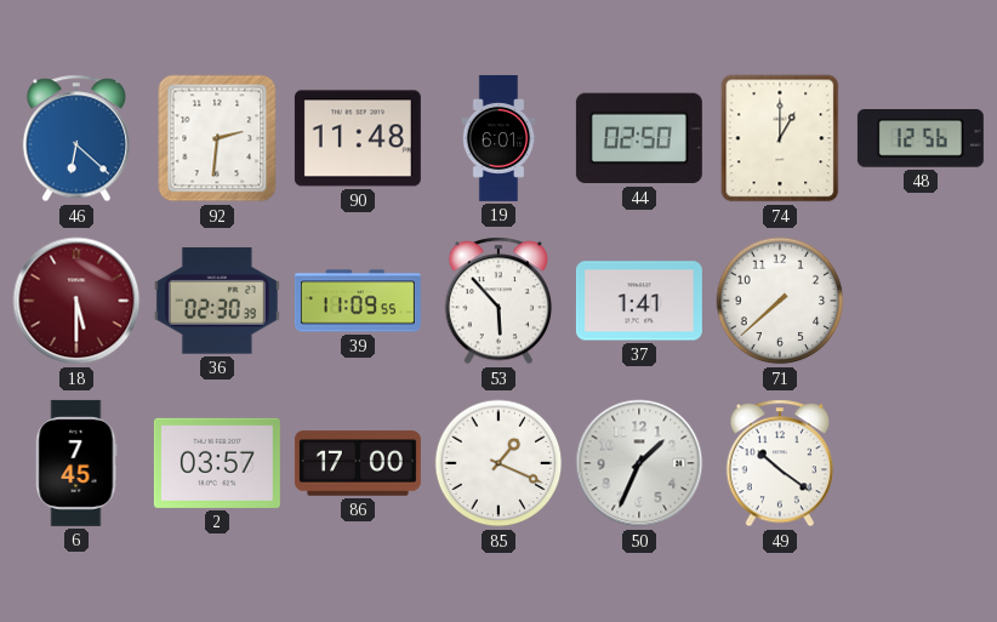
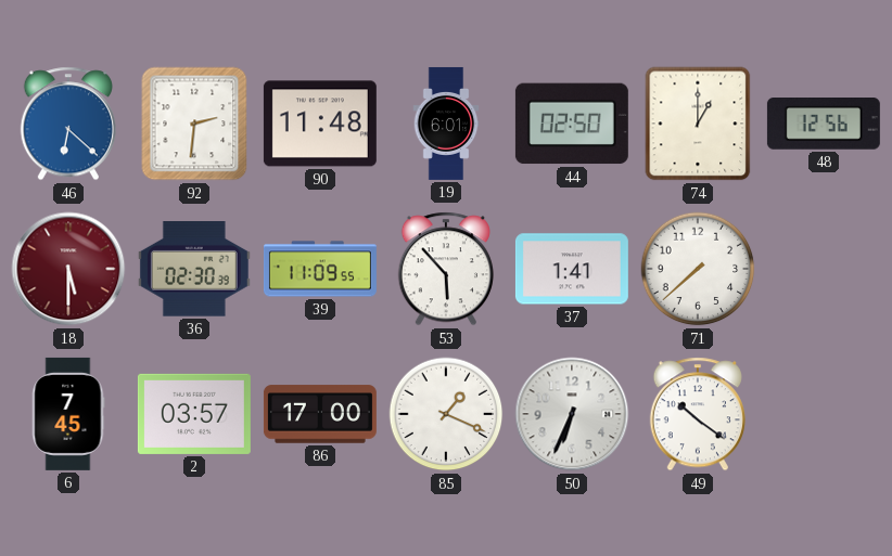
50: 1:34 -> 6:34 (572, 414)
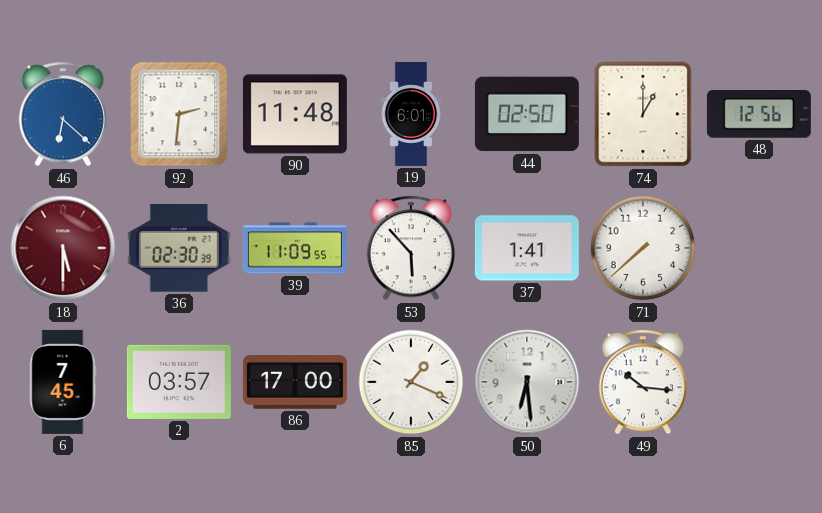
50: 6:34 -> 6:29 (527, 382)
49: 10:21 -> 10:16 (642, 382)
